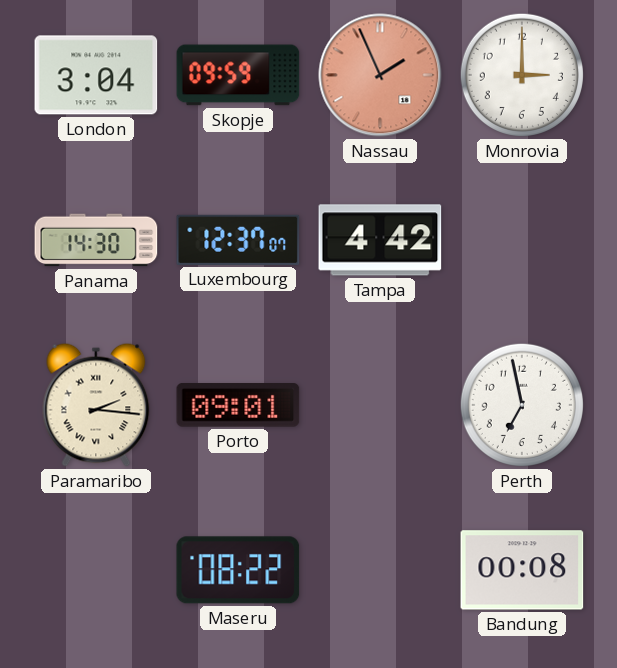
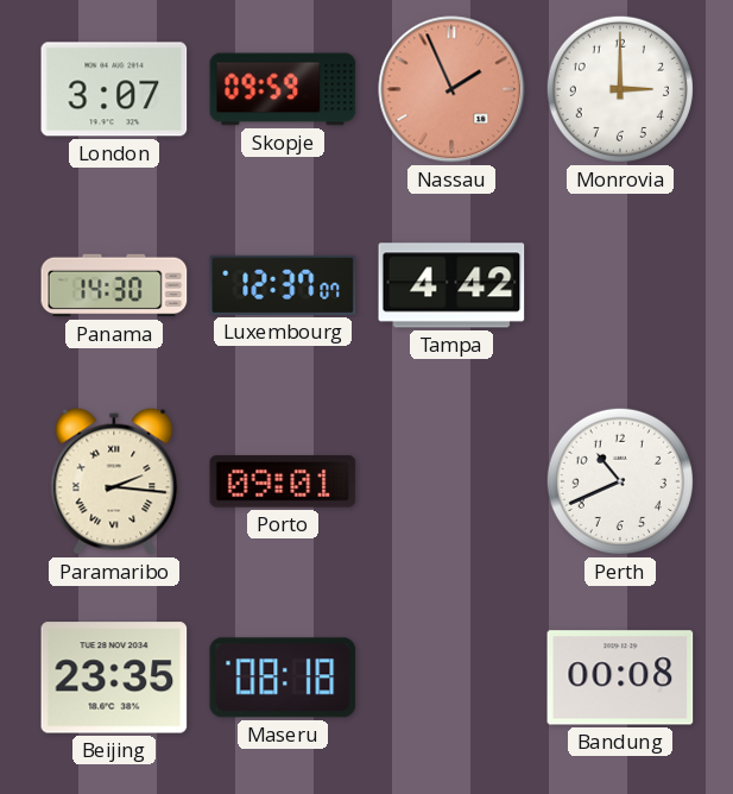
London: 3:04 -> 3:07 (114, 89)
Perth: 6:58 -> 10:41 (620, 481)
Beijing: none -> 23:35 (114, 678)
Maseru: 08:22 -> 08:18 (283, 678)
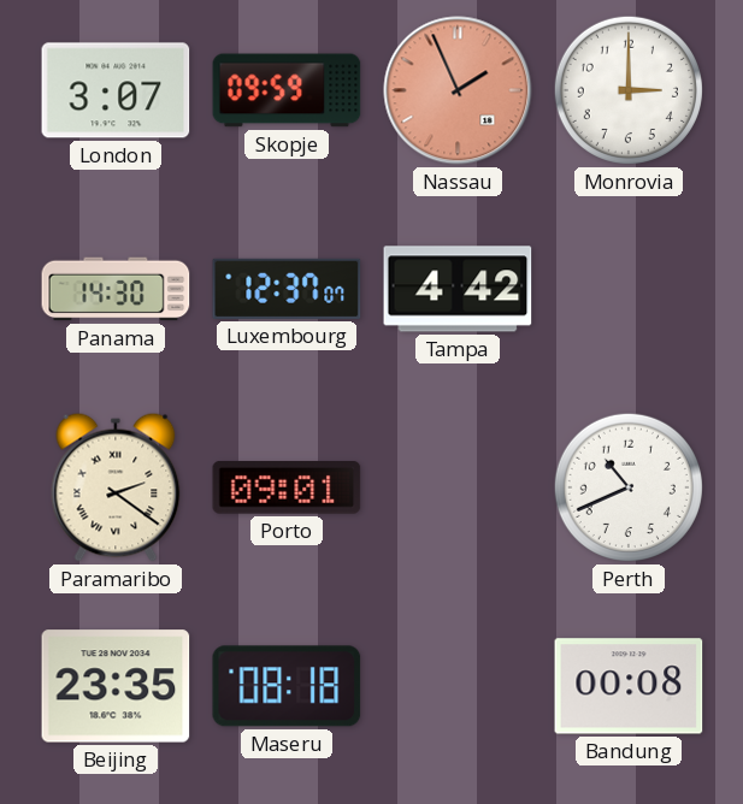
Paramaribo: 2:16 -> 2:21 (116, 487)
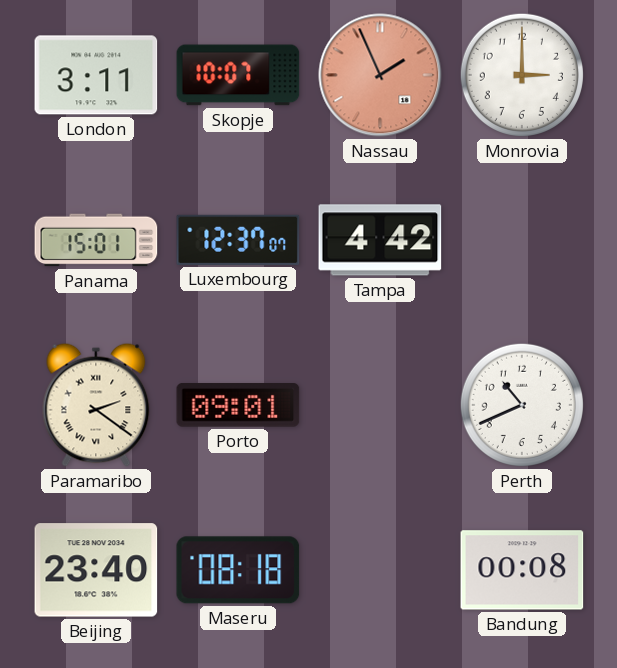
London: 3:07 -> 3:11 (96, 75)
Skopje: 09:59 -> 10:07 (238, 75)
Panama: 14:30 -> 15:01 (96, 240)
Beijing: 23:35 -> 23:40 (96, 570)
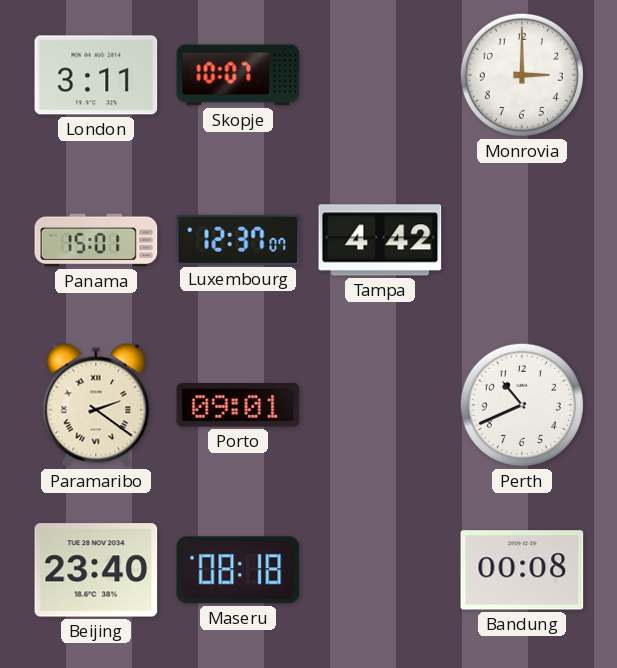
Nassau: 1:56 -> none (380, 75)
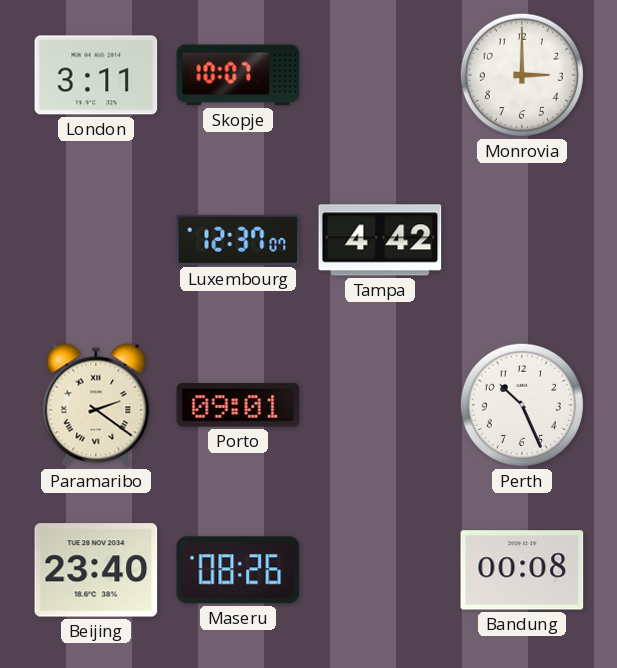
Panama: 15:01 -> none (96, 240)
Perth: 10:41 -> 10:26 (522, 405)
Maseru: 08:18 -> 08:26 (238, 570)
